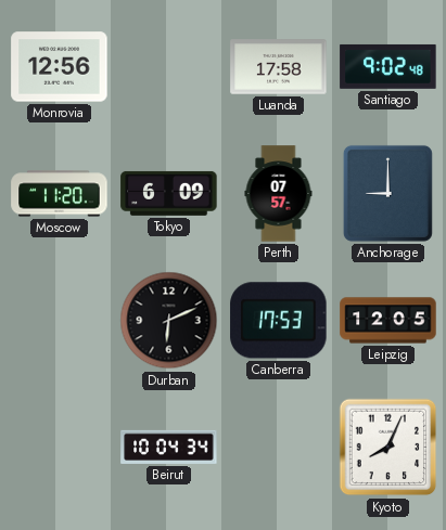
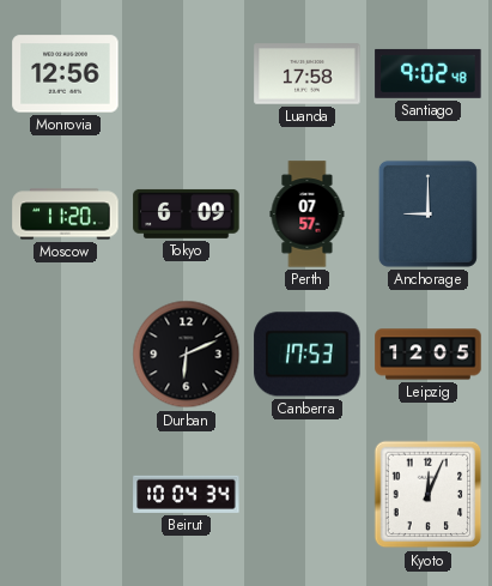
Kyoto: 8:04 -> 12:04 (429, 495)
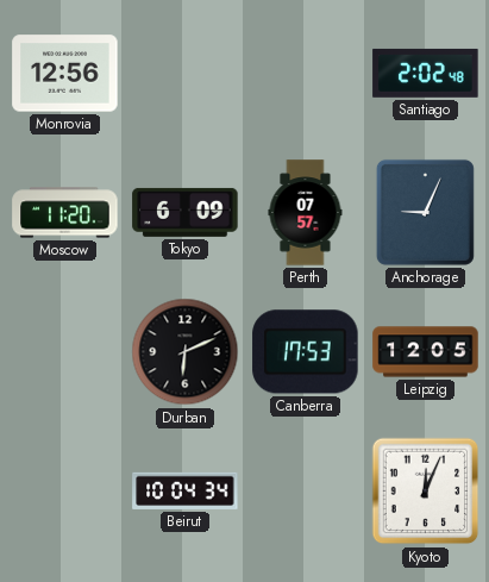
Luanda: 17:58 -> none (308, 74)
Santiago: 9:02 -> 2:02 (426, 73)
Anchorage: 9:00 -> 9:04 (425, 212)
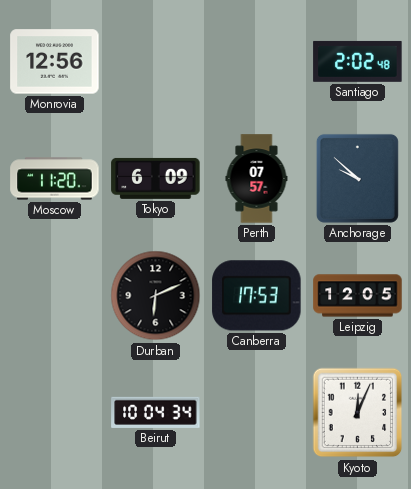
Anchorage: 9:04 -> 9:52 (357, 178)
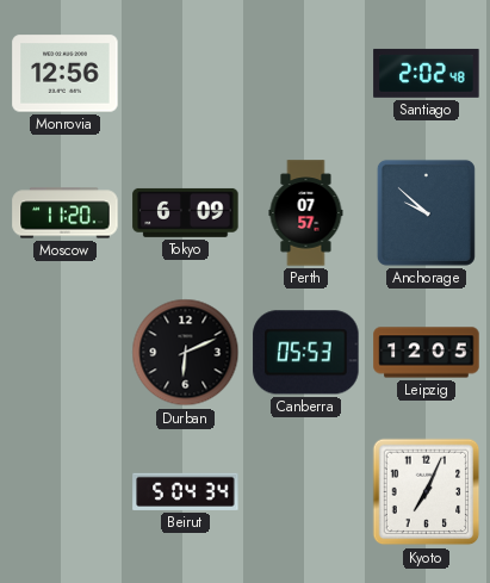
Canberra: 17:53 -> 05:53 (306, 353)
Beirut: 10:04 -> 5:04 (186, 491)
Kyoto: 12:04 -> 7:04 (427, 492)
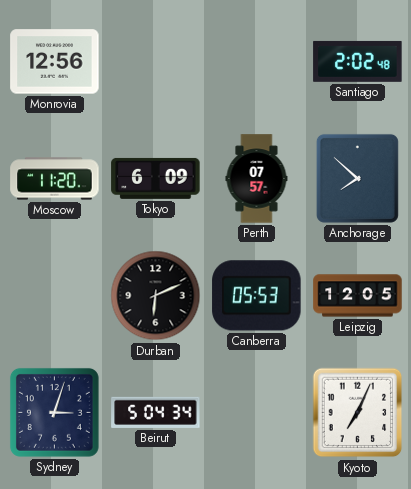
Anchorage: 9:52 -> 7:52 (357, 178)
Sydney: none -> 3:03 (54, 412)
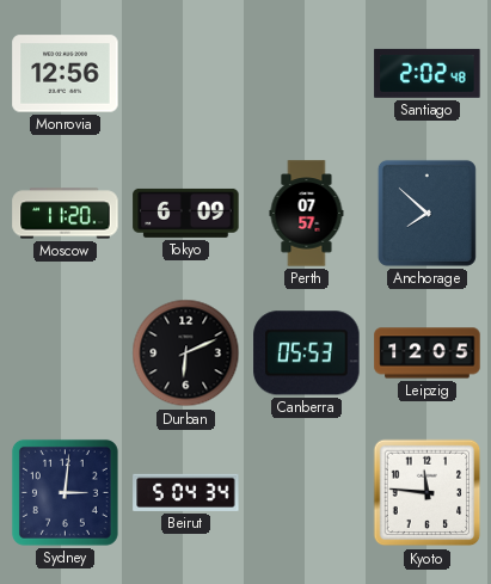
Sydney: 3:03 -> 3:01 (65, 492)
Kyoto: 7:04 -> 11:46 (428, 493)
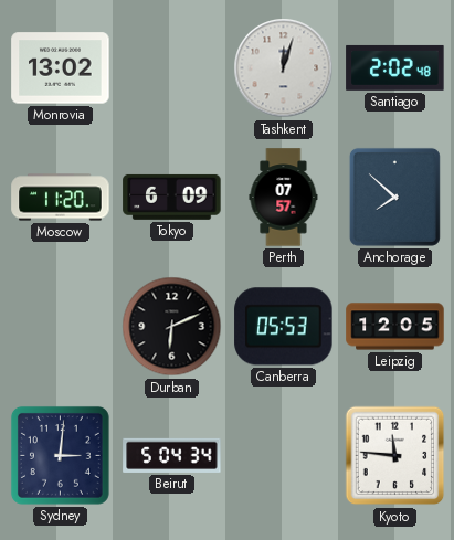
Monrovia: 12:56 -> 13:02 (61, 68)
Tashkent: none -> 12:03 (284, 68)
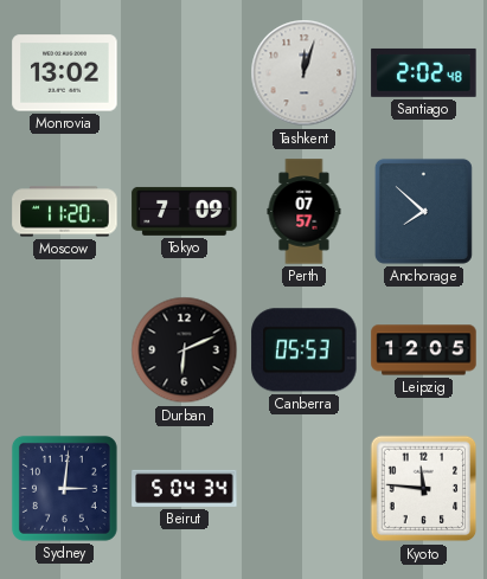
Tokyo: 6:09 -> 7:09 (185, 211)
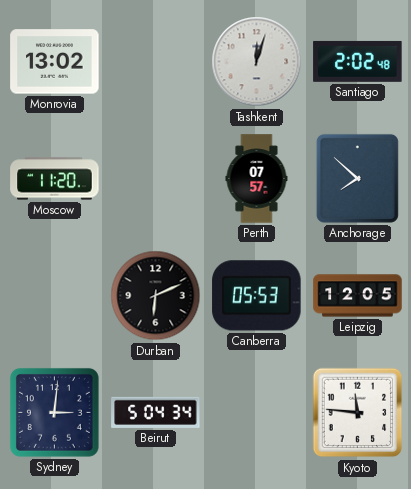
Tokyo: 7:09 -> none (185, 211)
